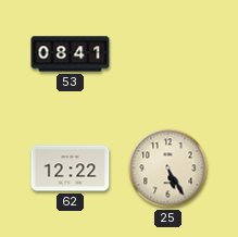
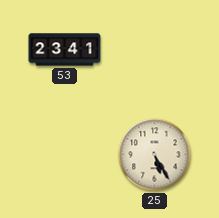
53: 08:41 -> 23:41 (65, 50)
62: 12:22 -> none (71, 169)
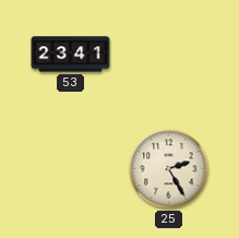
25: 5:25 -> 2:25 (169, 169)
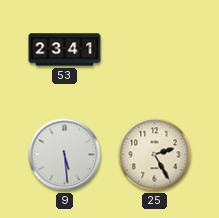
9: none -> 5:29 (65, 155)
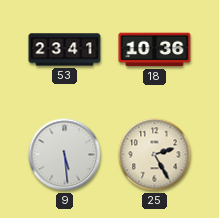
18: none -> 10:36 (155, 50)
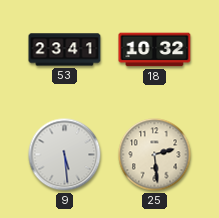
18: 10:36 -> 10:32 (155, 50)
25: 2:25 -> 2:29 (155, 155)
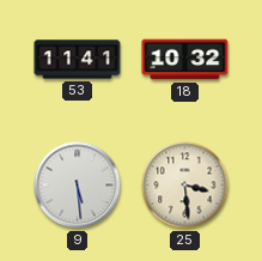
53: 23:41 -> 11:41 (78, 60)
25: 2:29 -> 3:29 (185, 186)
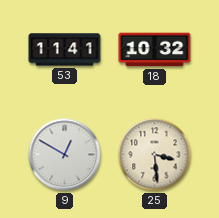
9: 5:29 -> 12:50 (65, 155)
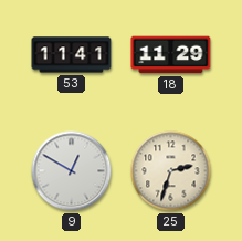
18: 10:32 -> 11:29 (171, 55)
25: 3:29 -> 2:33 (171, 171)
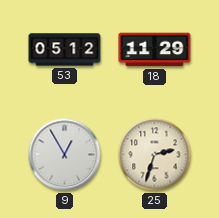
53: 11:41 -> 05:12 (65, 50)
9: 12:50 -> 12:55 (65, 155)
